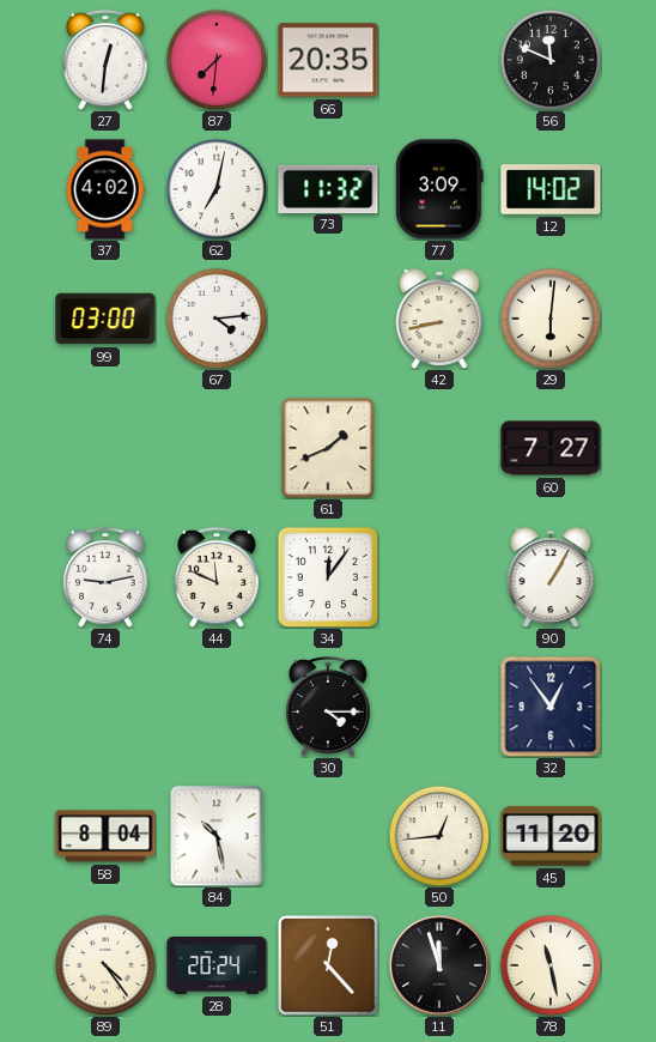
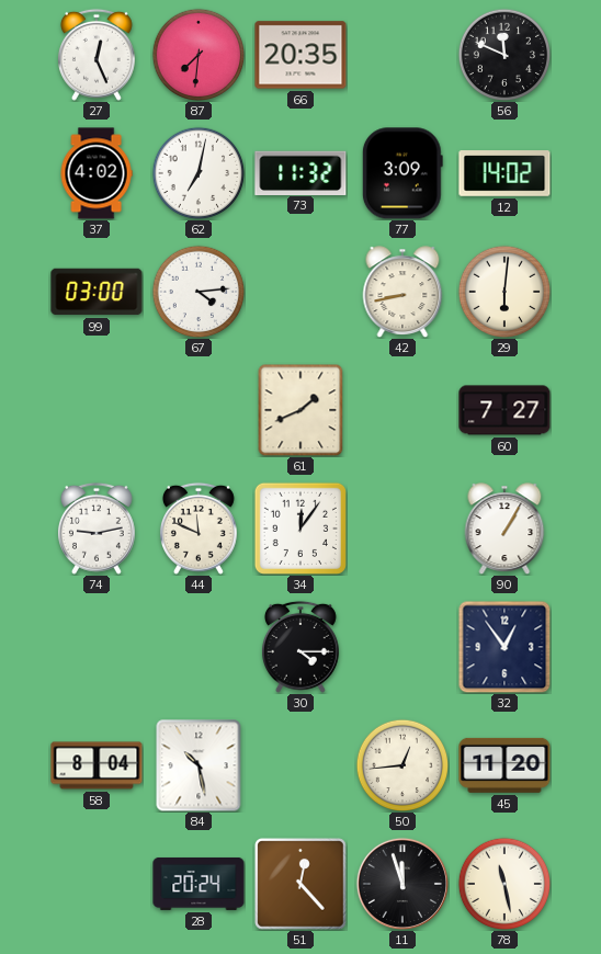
27: 12:31 -> 12:26 (97, 55)
89: 4:24 -> none (105, 965)
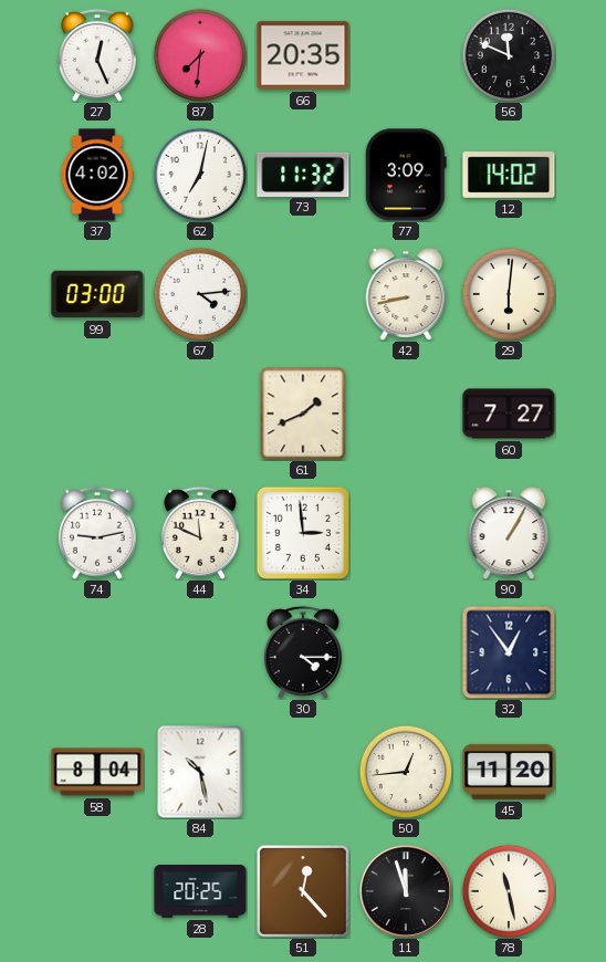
34: 12:06 -> 2:59 (303, 533)
28: 20:24 -> 20:25 (200, 891)
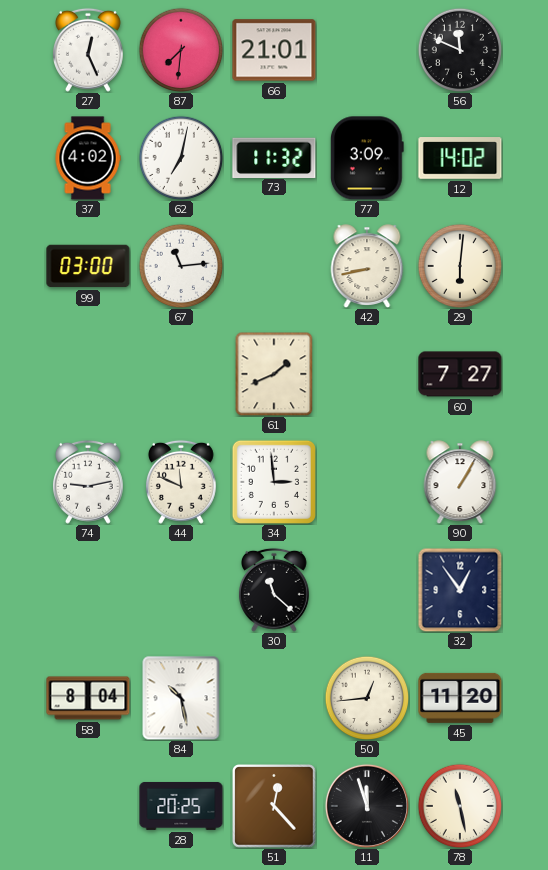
66: 20:35 -> 21:01 (274, 50)
67: 4:14 -> 11:14 (181, 266)
30: 4:15 -> 11:22 (274, 590)
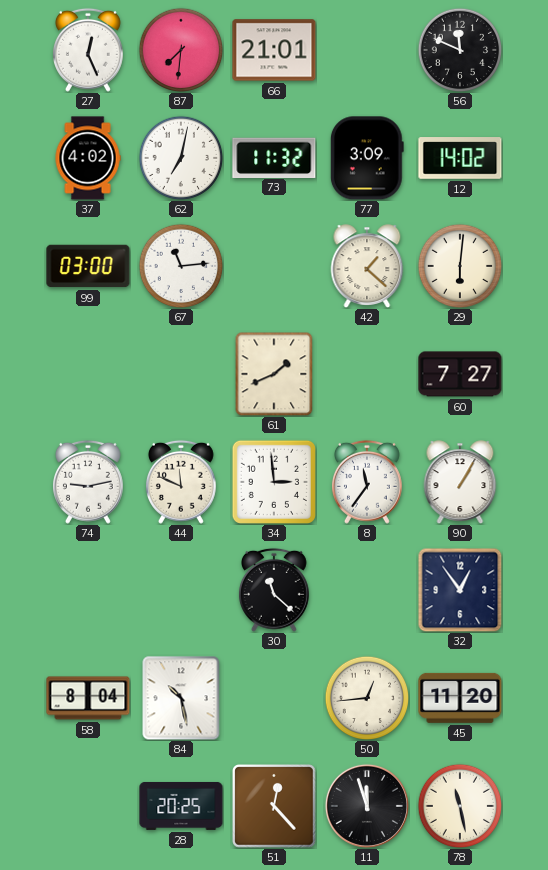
42: 8:43 -> 1:22 (367, 266)
8: none -> 11:36 (367, 482)
